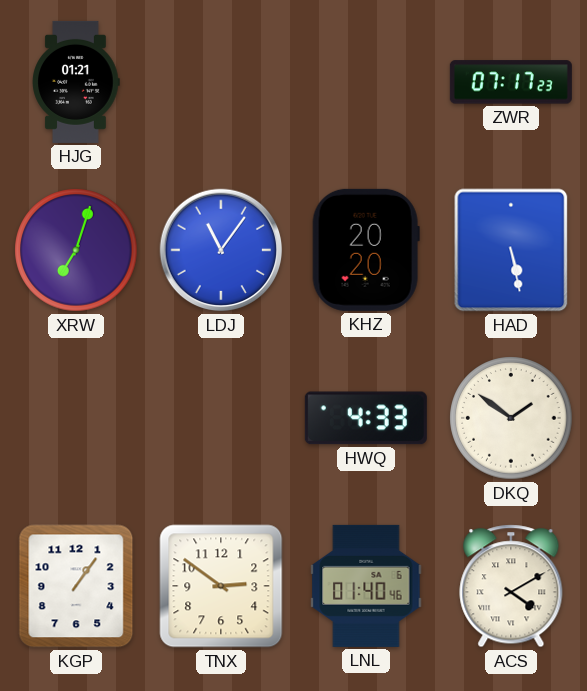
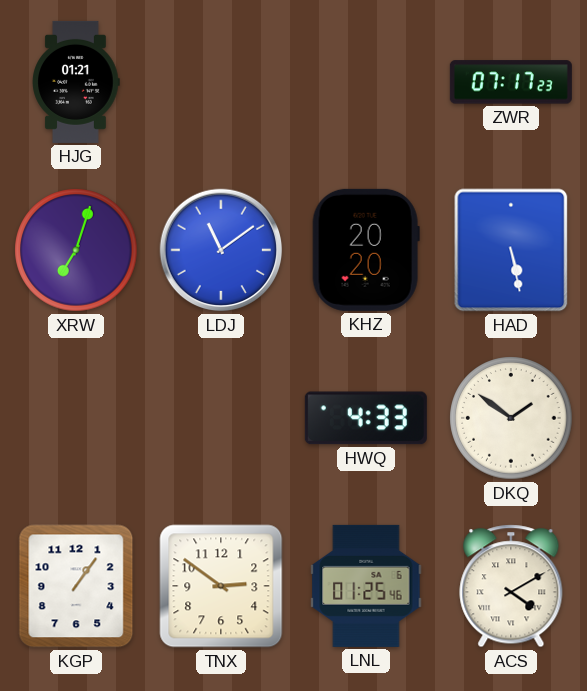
LDJ: 11:06 -> 11:09 (221, 250)
LNL: 01:40 -> 01:25 (366, 586)
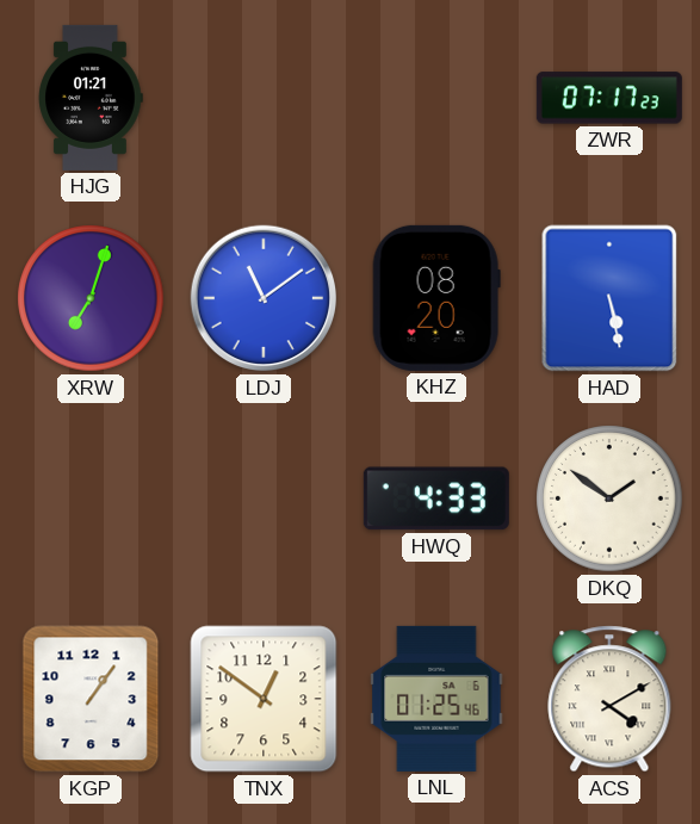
KHZ: 20:20 -> 08:20 (436, 298)
TNX: 2:51 -> 12:51 (264, 699)
